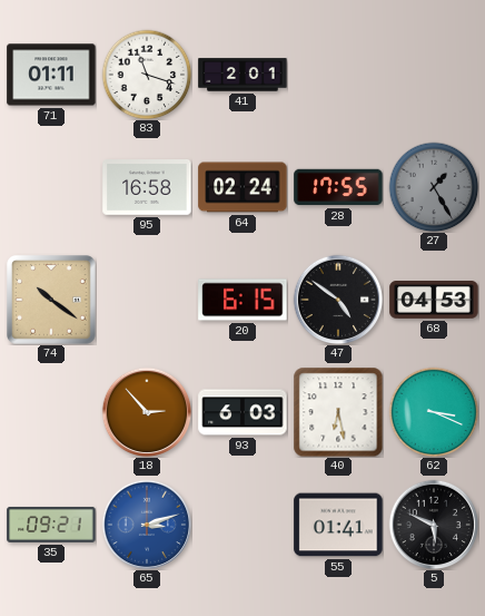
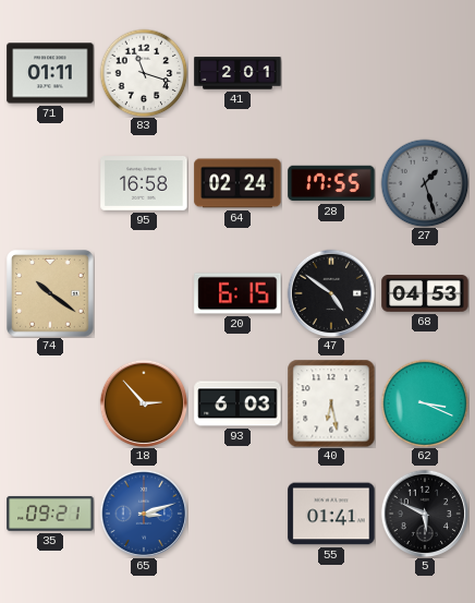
27: 1:25 -> 1:27 (425, 183)
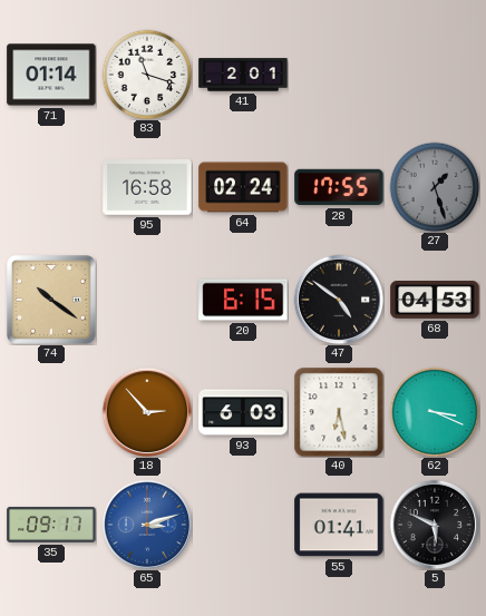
71: 01:11 -> 01:14 (51, 75)
35: 09:21 -> 09:17 (51, 525)
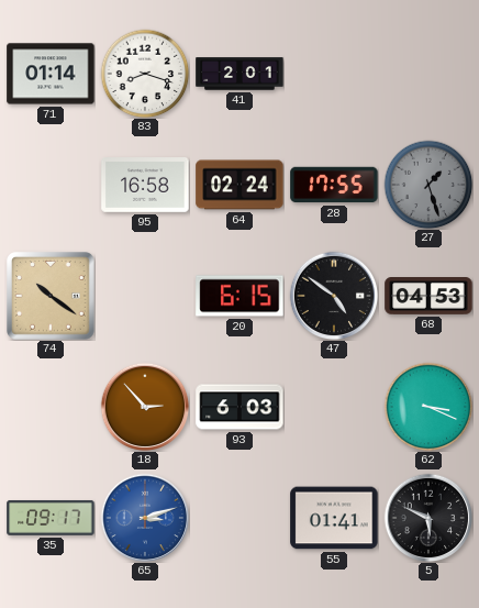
83: 11:18 -> 8:18 (145, 74)
40: 6:28 -> none (339, 412)
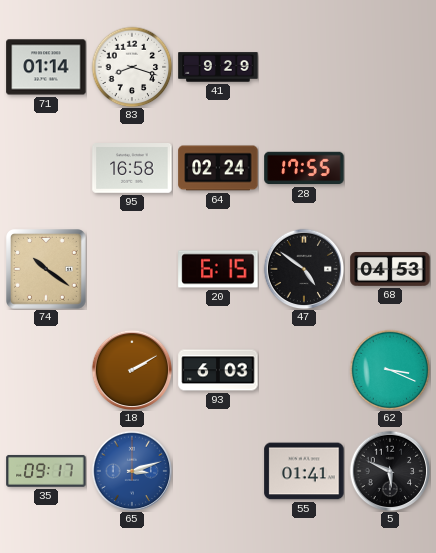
41: 2:01 -> 9:29 (218, 67)
27: 1:27 -> none (428, 185)
18: 2:53 -> 2:10 (132, 370)
